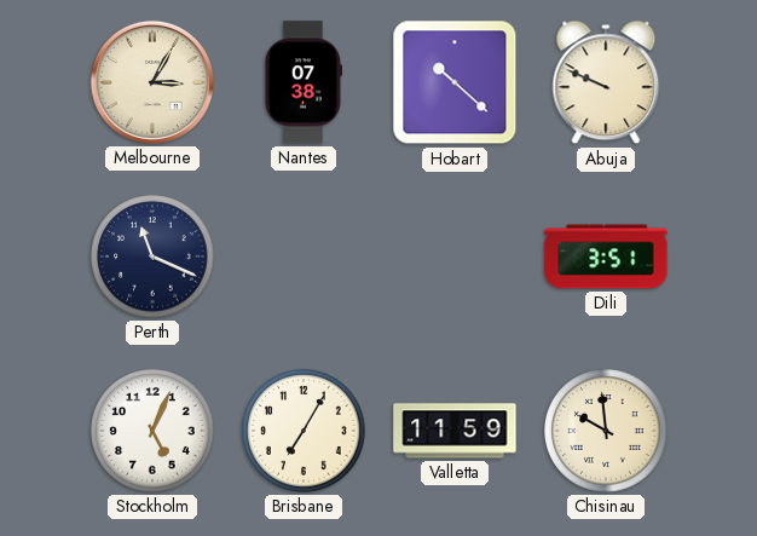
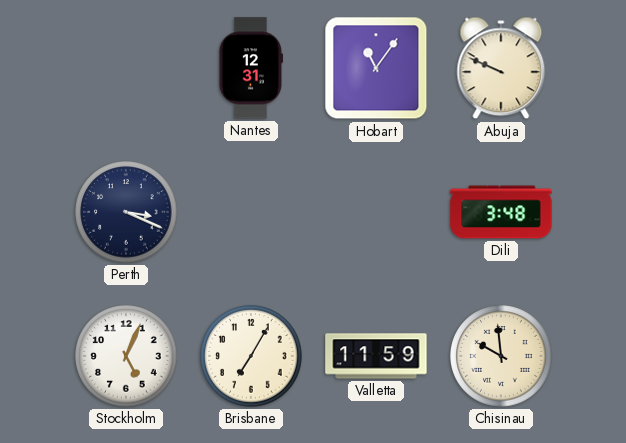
Melbourne: 3:05 -> none (152, 82)
Nantes: 07:38 -> 12:31 (251, 68)
Hobart: 10:22 -> 11:06 (376, 68)
Perth: 11:19 -> 3:19 (126, 212)
Dili: 3:51 -> 3:48 (501, 212)
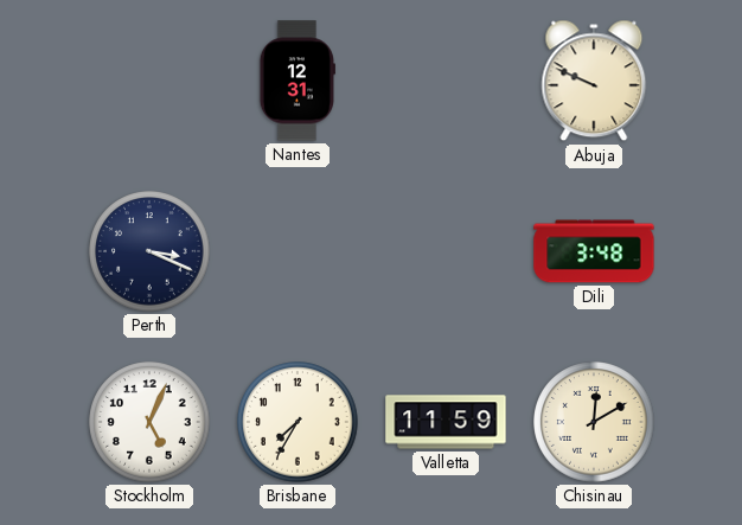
Hobart: 11:06 -> none (376, 68)
Brisbane: 7:05 -> 7:35 (298, 422)
Chisinau: 9:59 -> 12:10 (594, 422)
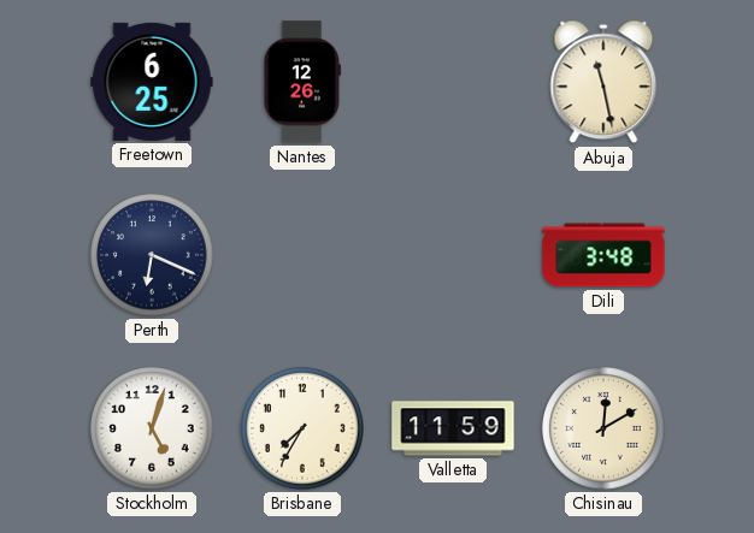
Freetown: none -> 6:25 (152, 82)
Nantes: 12:31 -> 12:26 (302, 82)
Abuja: 9:49 -> 11:28 (603, 82)
Perth: 3:19 -> 6:19 (152, 255)
Stockholm: 5:04 -> 5:03 (152, 428)
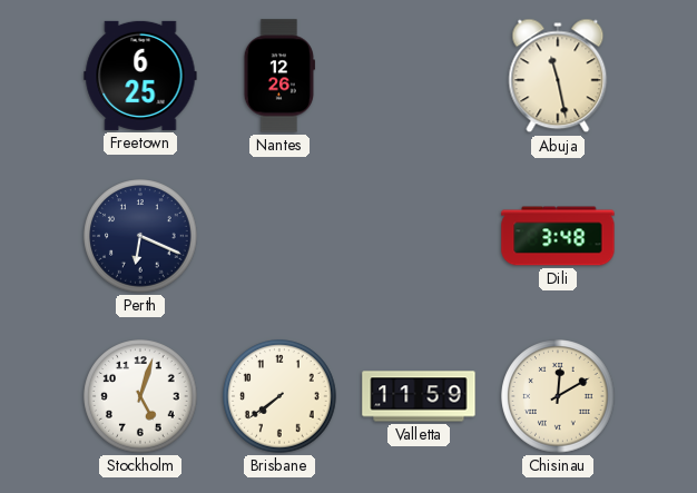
Brisbane: 7:35 -> 7:39 (279, 396)
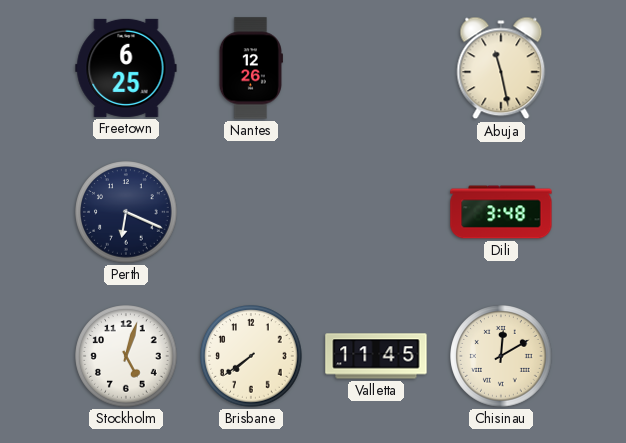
Valletta: 11:59 -> 11:45 (376, 356)
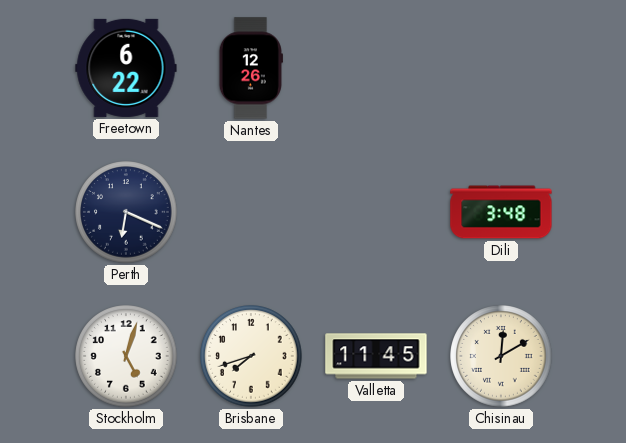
Freetown: 6:25 -> 6:22 (126, 68)
Abuja: 11:28 -> none (501, 68)
Brisbane: 7:39 -> 7:42 (251, 356)
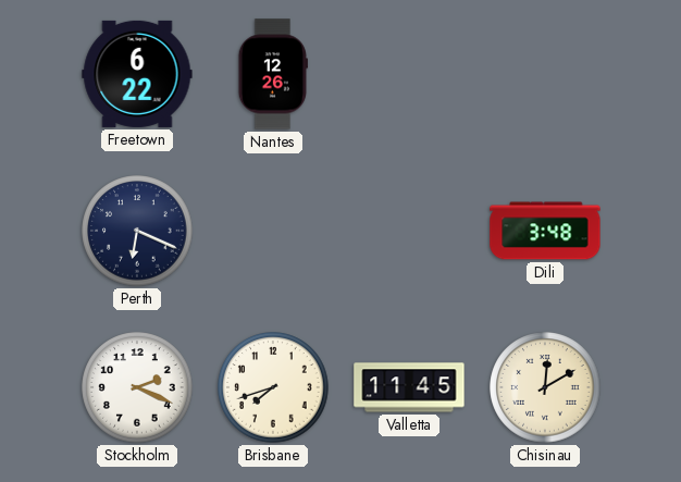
Stockholm: 5:03 -> 2:19 (137, 387)
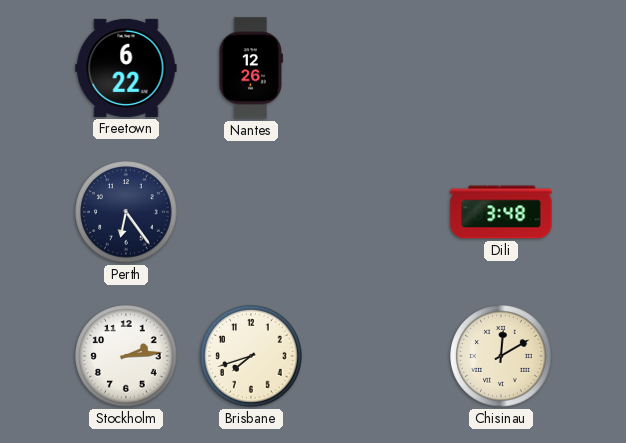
Perth: 6:19 -> 6:24 (126, 212)
Stockholm: 2:19 -> 2:14 (126, 356)
Valletta: 11:45 -> none (409, 387)
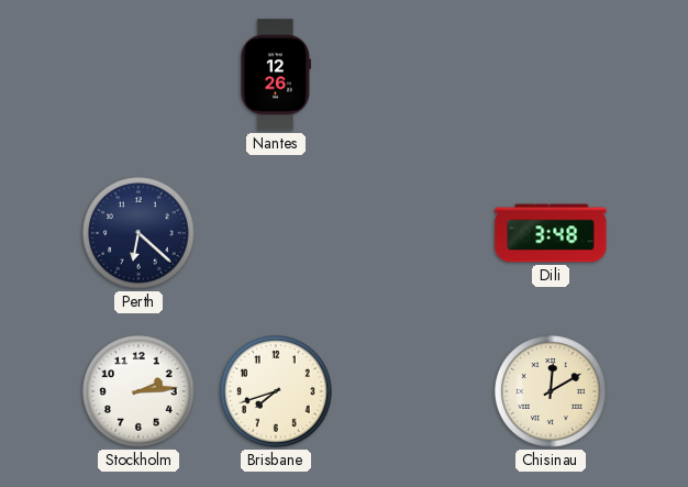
Freetown: 6:22 -> none (126, 68)
Perth: 6:24 -> 6:22 (138, 233)
